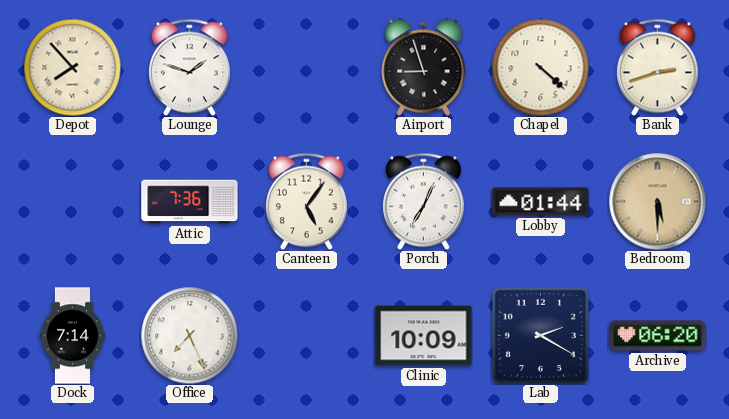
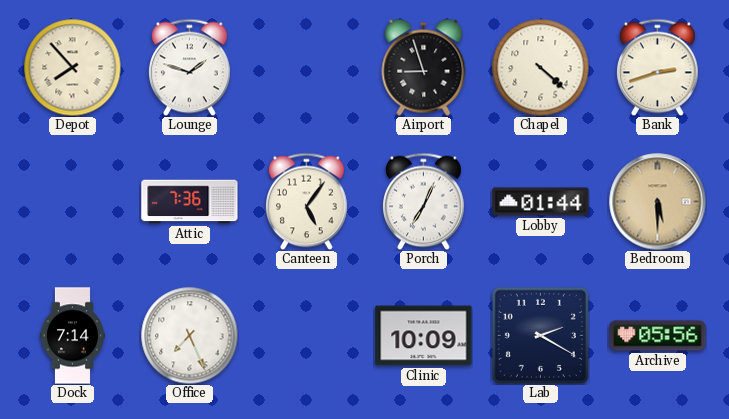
Archive: 06:20 -> 05:56 (658, 336)
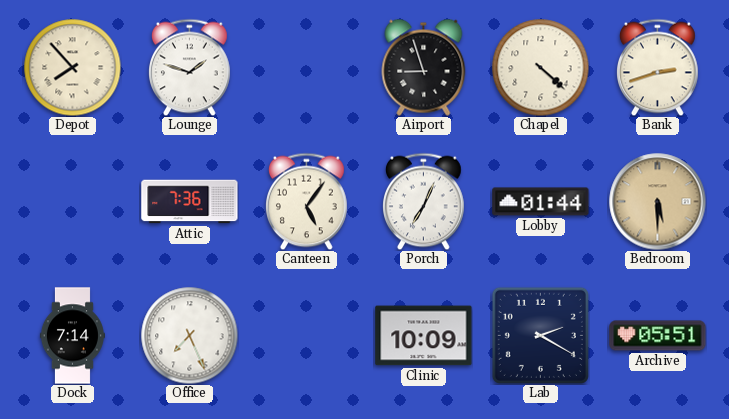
Archive: 05:56 -> 05:51 (658, 336)
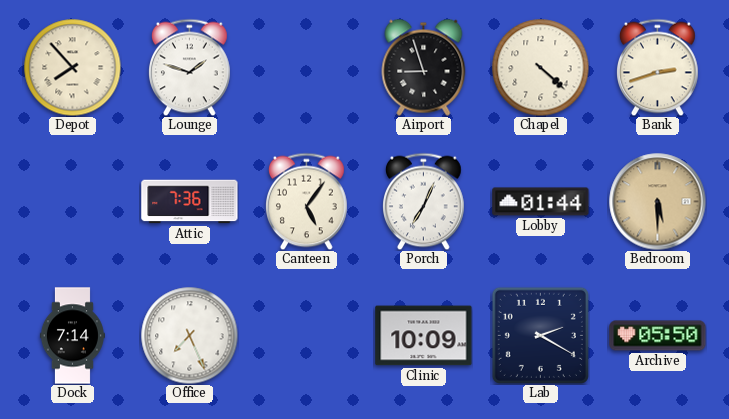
Archive: 05:51 -> 05:50 (658, 336)
